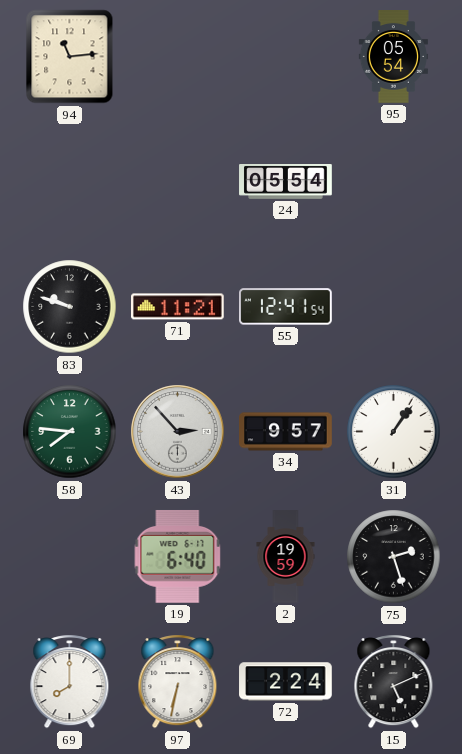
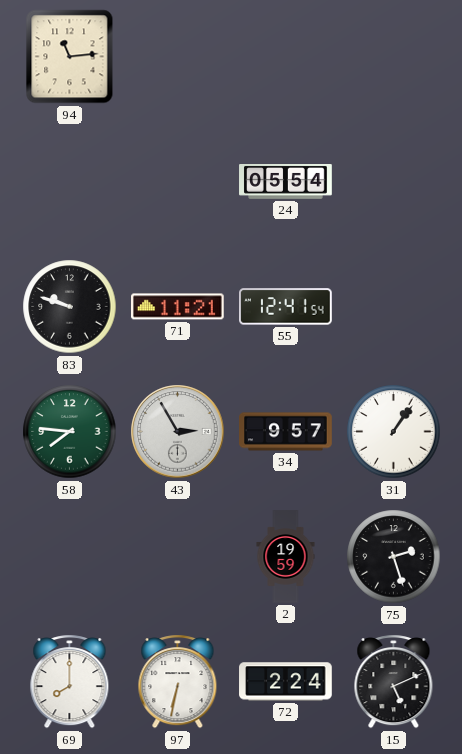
95: 05:54 -> none (393, 57)
43: 2:53 -> 2:55 (178, 432)
19: 6:40 -> none (178, 556)
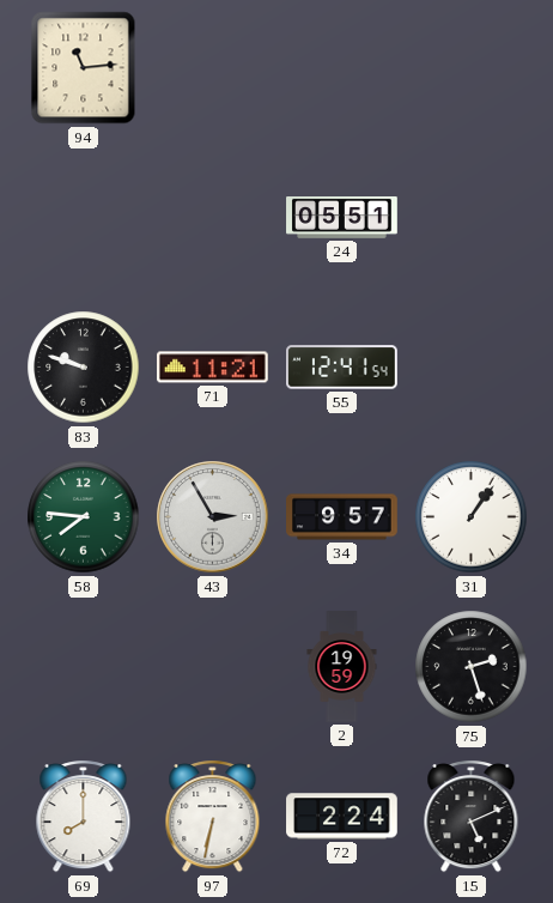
24: 05:54 -> 05:51 (342, 218)
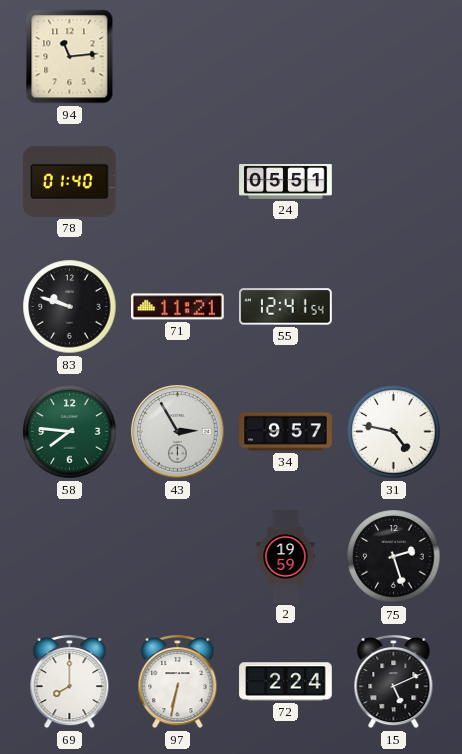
78: none -> 01:40 (70, 181)
31: 1:06 -> 4:47 (394, 432)
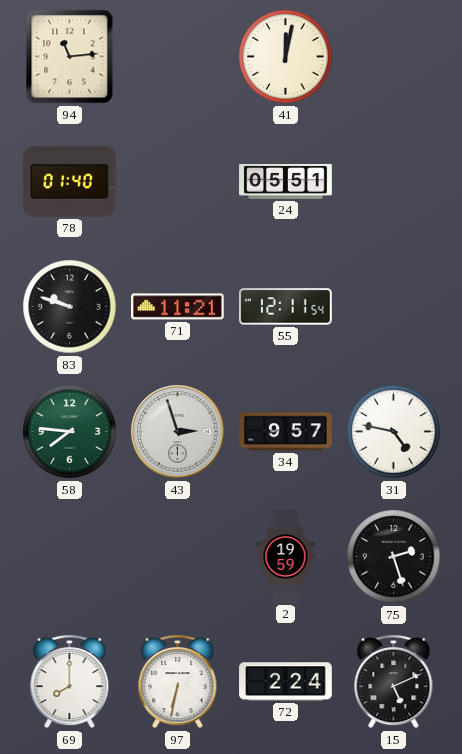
41: none -> 12:02 (286, 57)
55: 12:41 -> 12:11 (286, 307)
43: 2:55 -> 2:57 (178, 432)
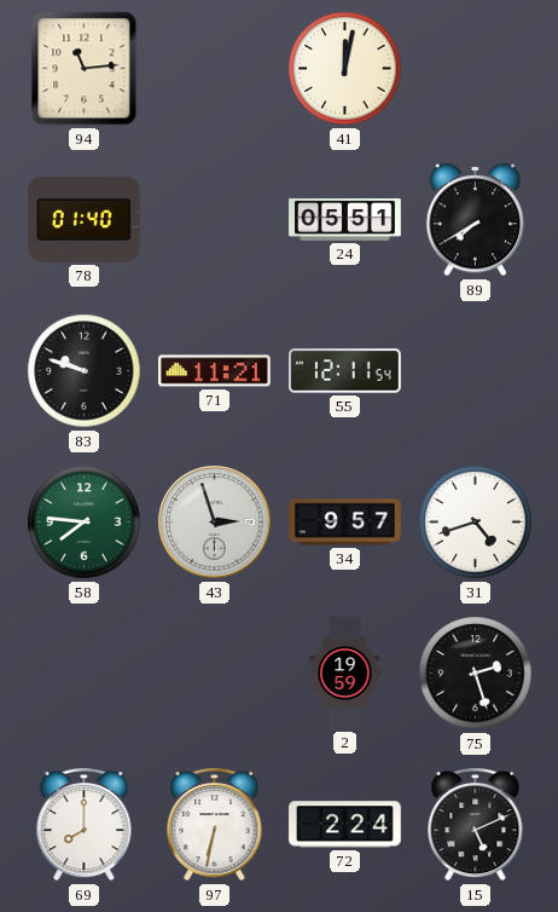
89: none -> 7:40 (476, 220)
31: 4:47 -> 4:42 (476, 523)
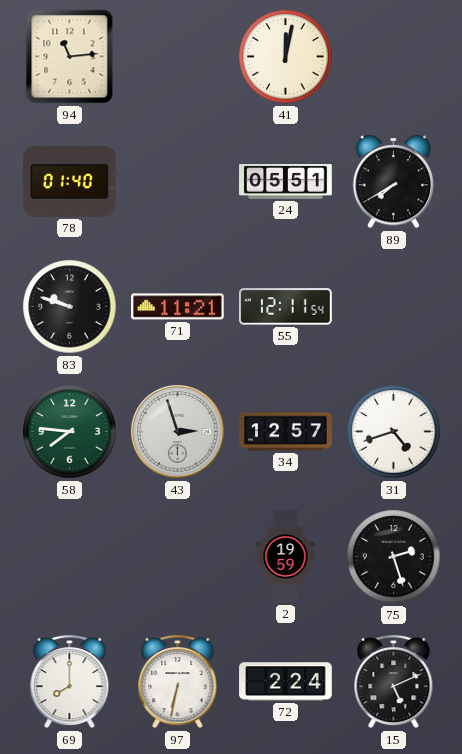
34: 9:57 -> 12:57 (286, 432)
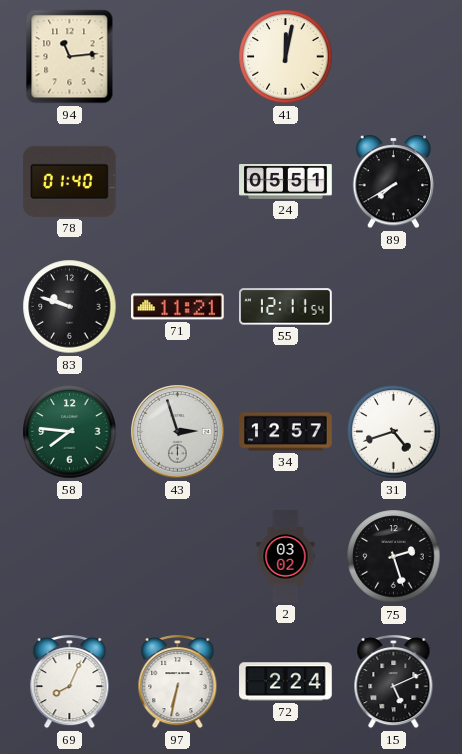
2: 19:59 -> 03:02 (286, 557)
69: 8:00 -> 8:04 (70, 682)
